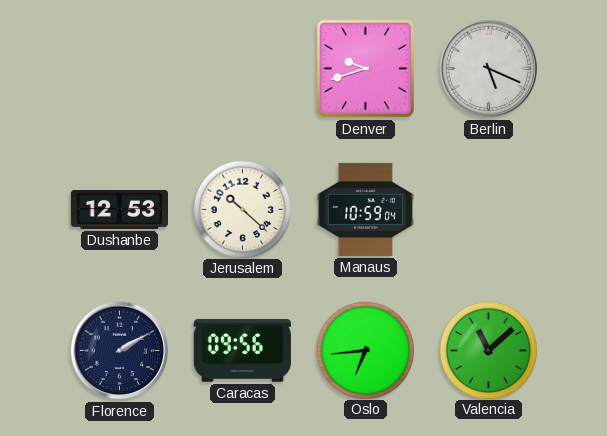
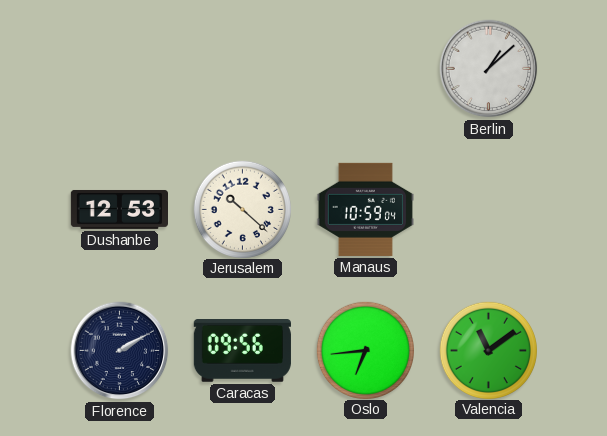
Denver: 9:42 -> none (365, 68)
Berlin: 5:19 -> 1:08 (489, 69)
Valencia: 11:08 -> 11:09 (488, 350)
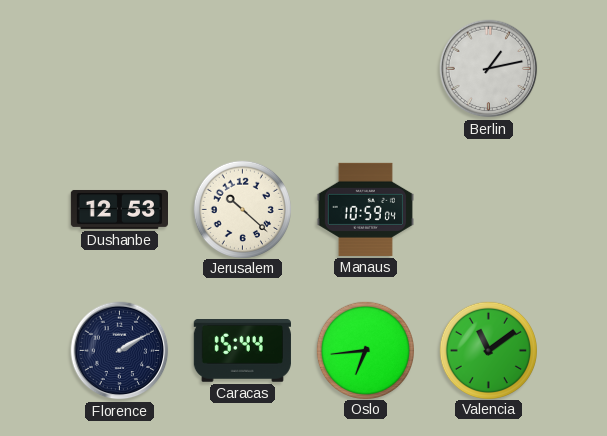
Berlin: 1:08 -> 1:13 (489, 69)
Caracas: 09:56 -> 15:44 (242, 351)
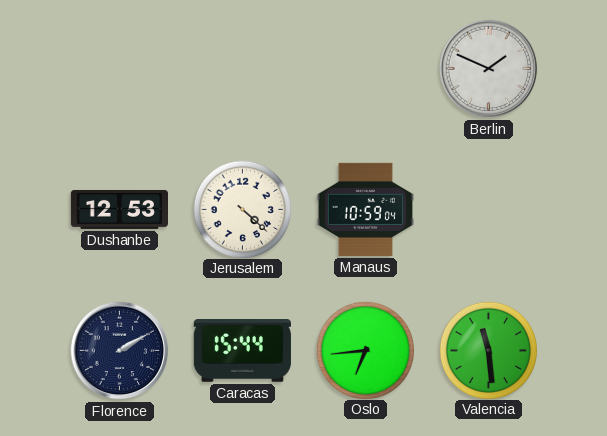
Berlin: 1:13 -> 1:49 (489, 69)
Jerusalem: 10:22 -> 4:22 (242, 209)
Valencia: 11:09 -> 11:29 (488, 350)
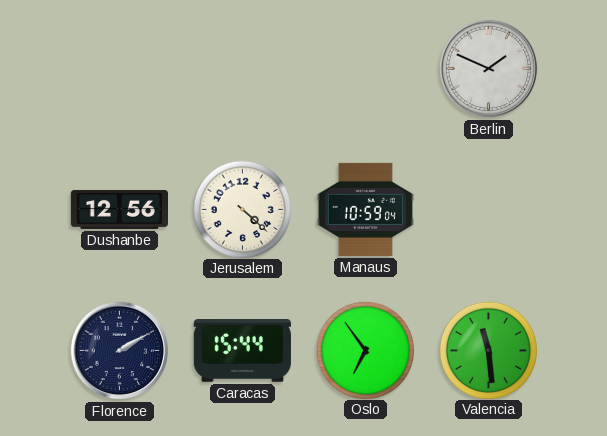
Dushanbe: 12:53 -> 12:56 (119, 209)
Oslo: 6:44 -> 6:54 (365, 350)
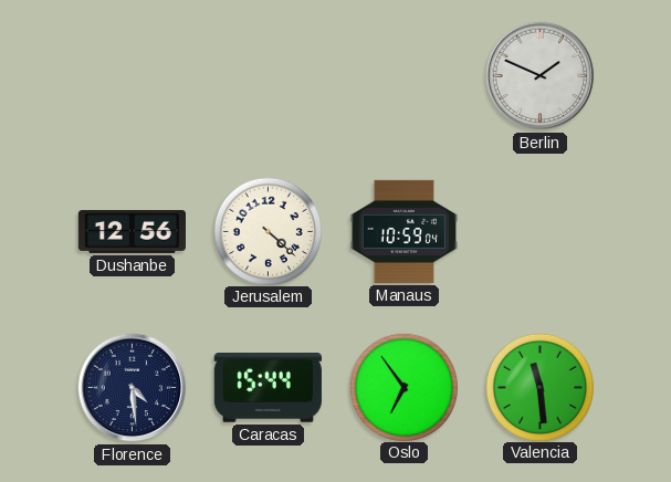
Florence: 2:10 -> 4:29 (133, 388)
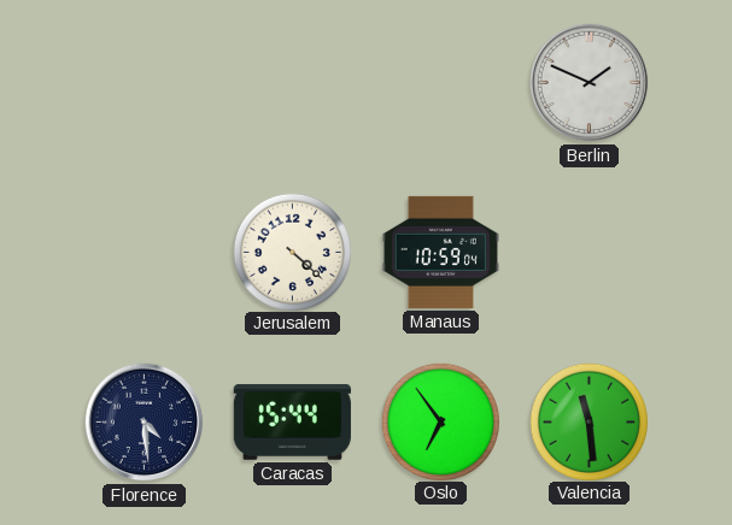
Dushanbe: 12:56 -> none (132, 231)
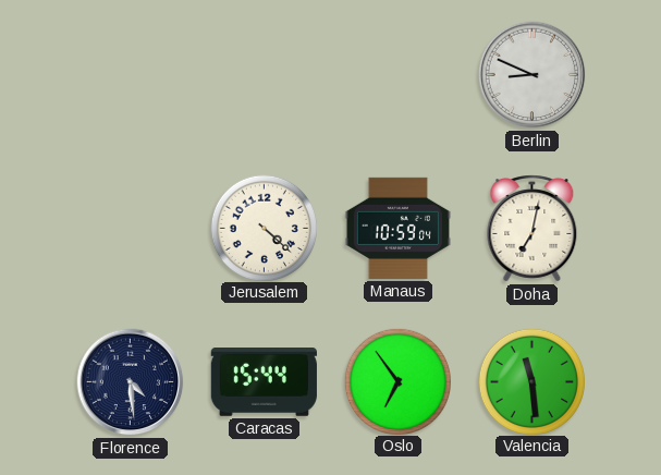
Berlin: 1:49 -> 8:49 (533, 75)
Doha: none -> 7:02 (533, 229)
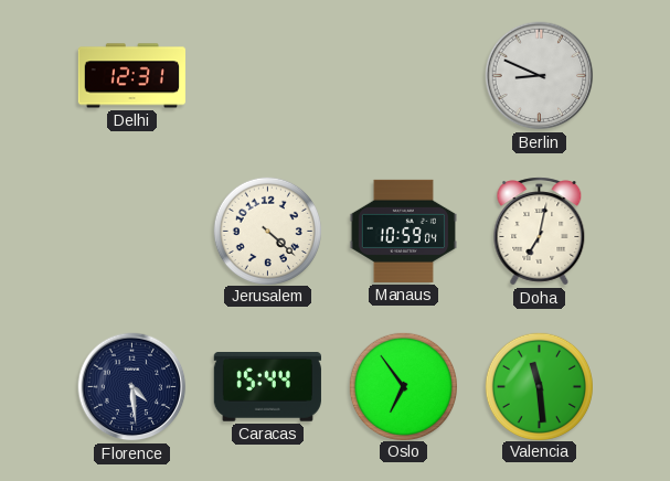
Delhi: none -> 12:31 (131, 76)
